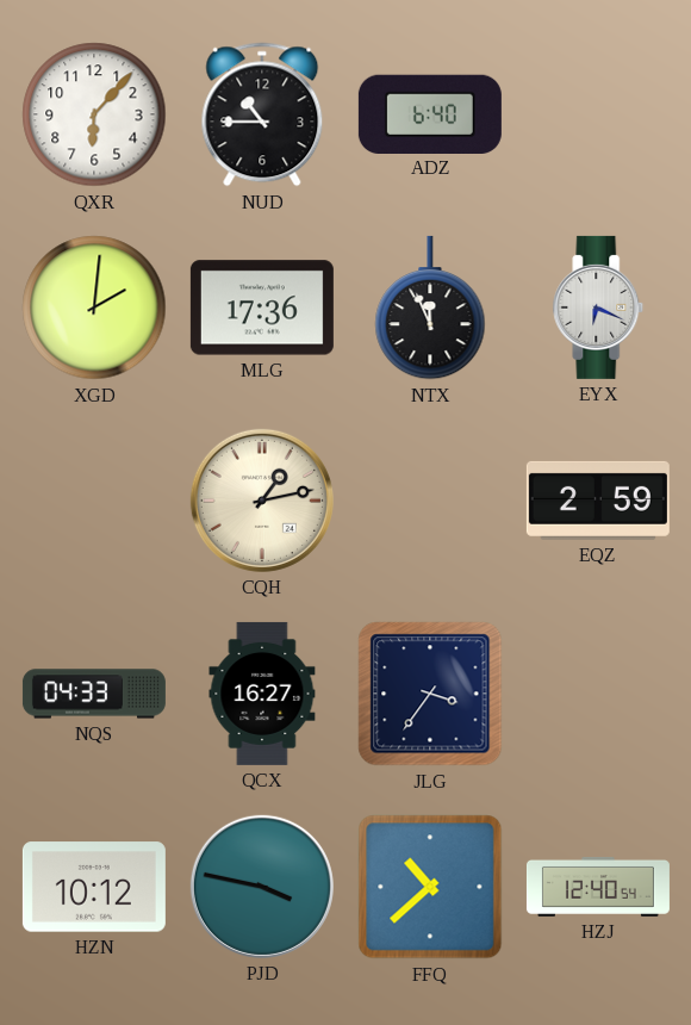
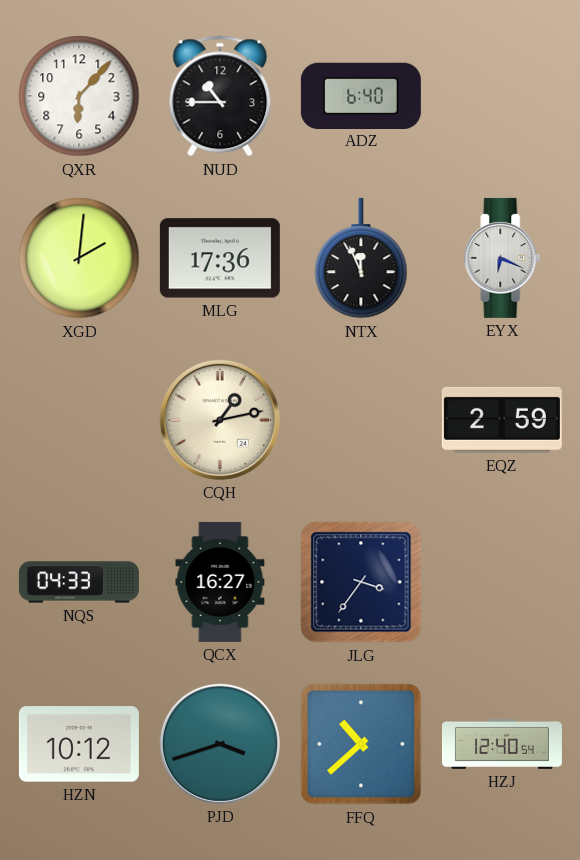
PJD: 3:47 -> 3:42 (220, 744)
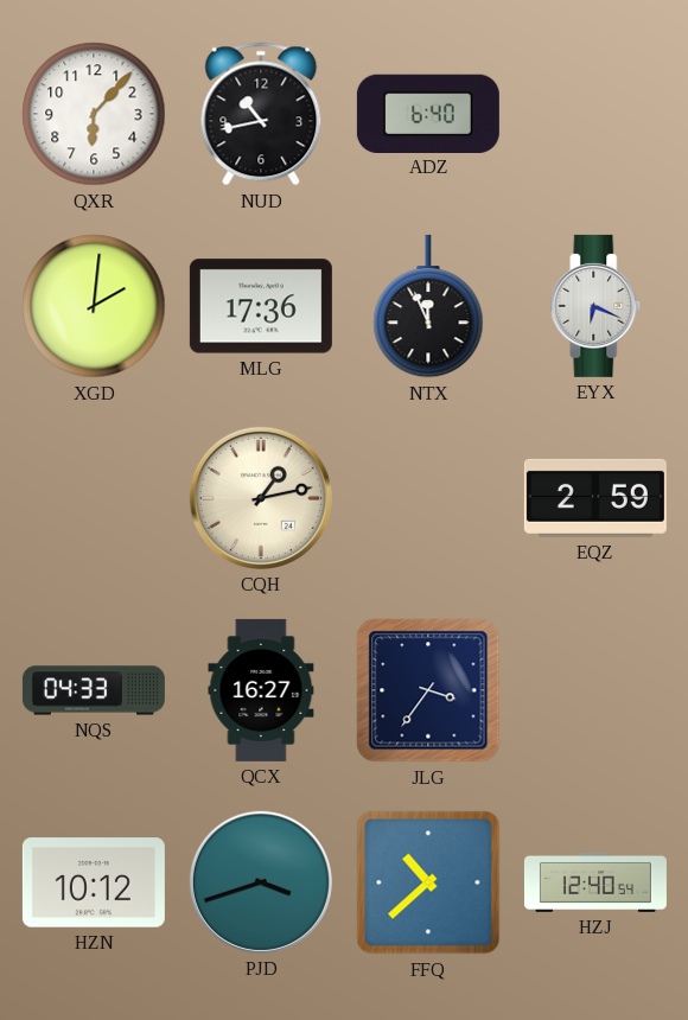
NUD: 10:45 -> 10:43 (261, 114)
